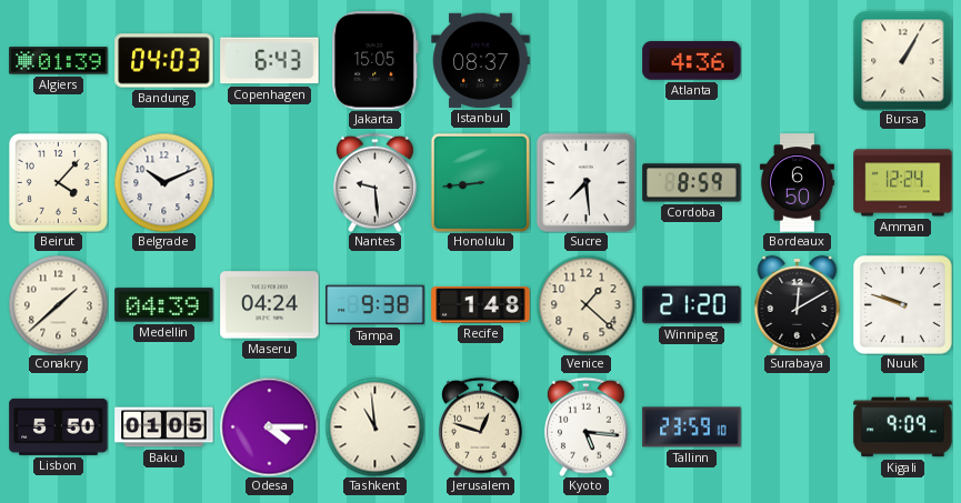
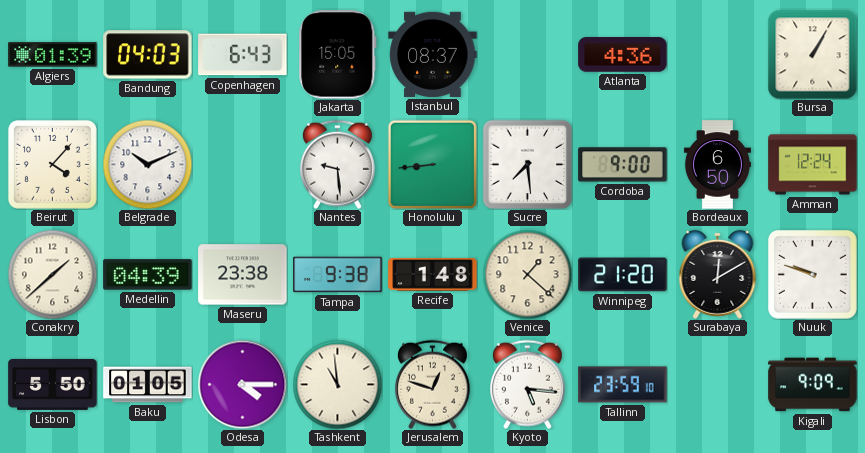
Cordoba: 8:59 -> 9:00 (623, 165)
Maseru: 04:24 -> 23:38 (243, 275)
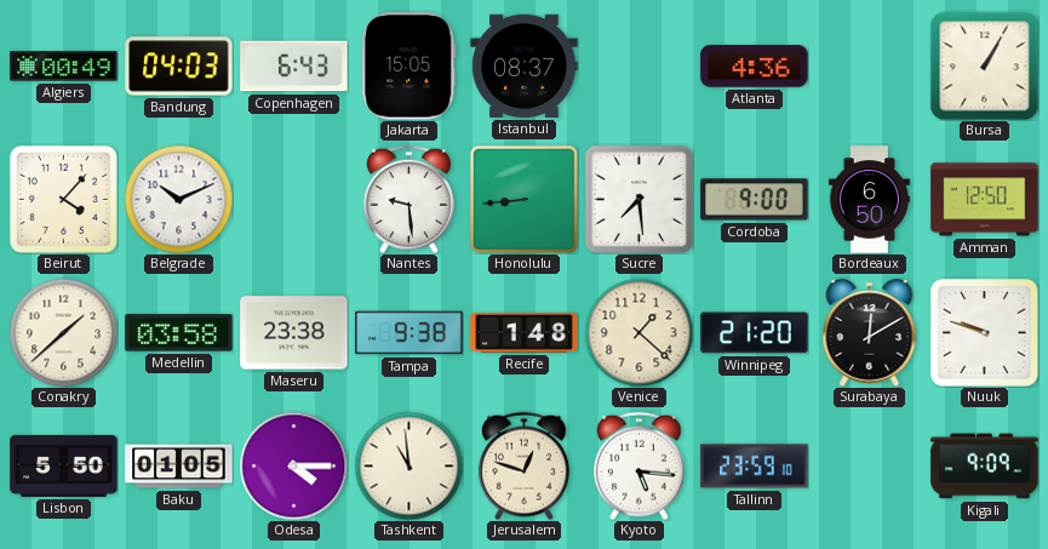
Algiers: 01:39 -> 00:49 (64, 67)
Amman: 12:24 -> 12:50 (985, 200)
Medellin: 04:39 -> 03:58 (179, 333)
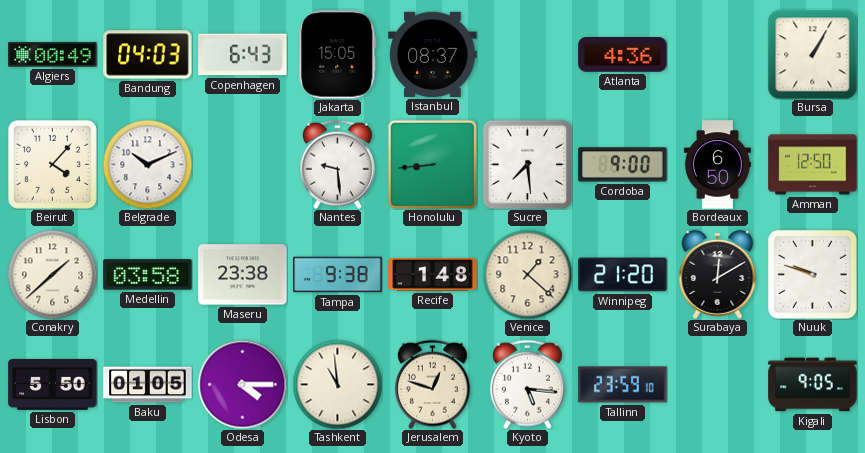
Kigali: 9:09 -> 9:05 (813, 385)
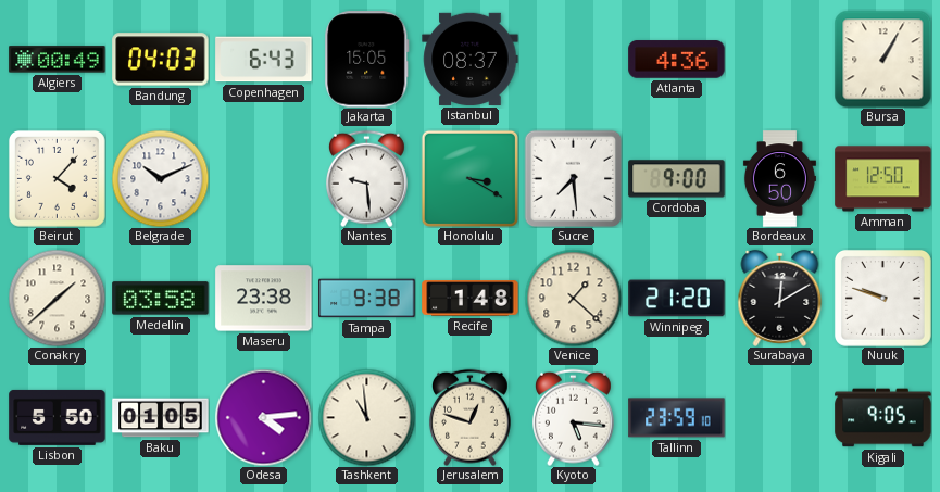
Honolulu: 8:44 -> 3:20 (469, 178)
Odesa: 4:15 -> 4:14 (263, 417)
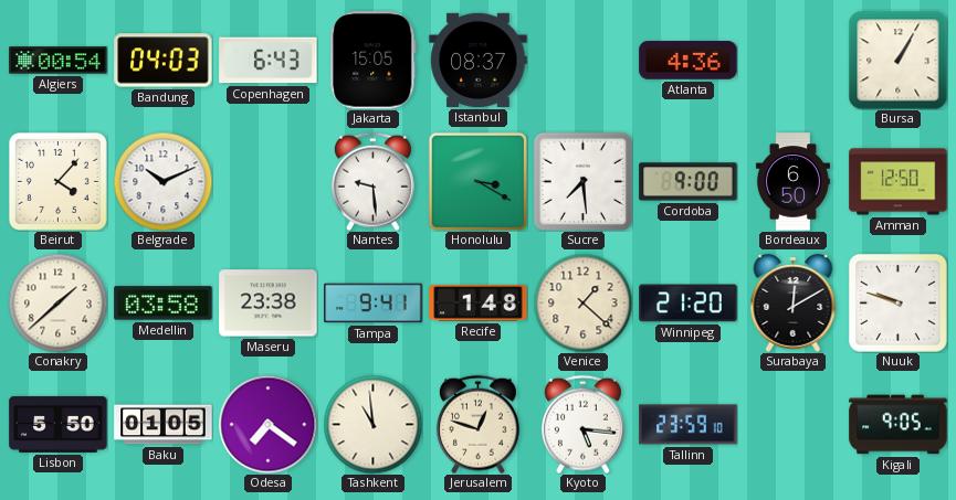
Algiers: 00:49 -> 00:54 (59, 61)
Tampa: 9:38 -> 9:41 (374, 304)
Odesa: 4:14 -> 7:21 (267, 424)
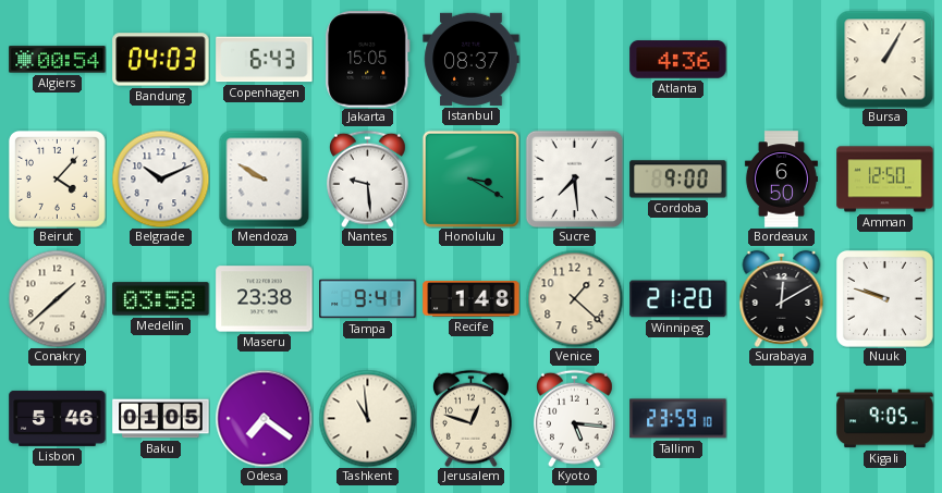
Mendoza: none -> 9:50 (265, 178)
Lisbon: 5:50 -> 5:46 (58, 418)
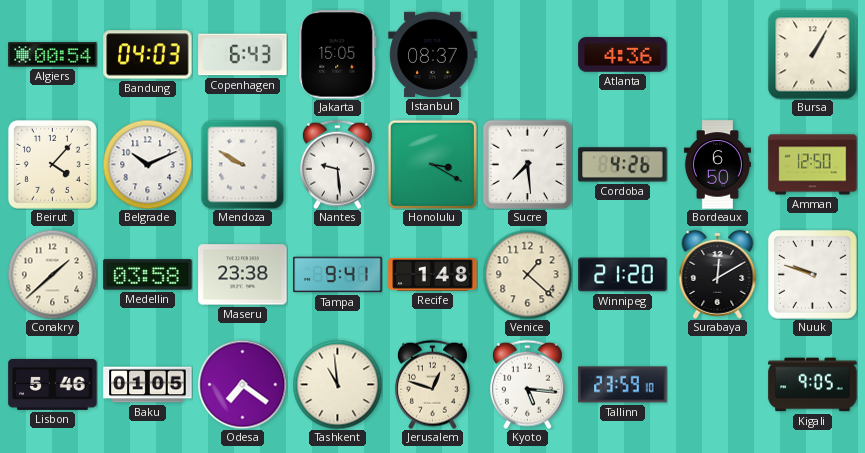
Cordoba: 9:00 -> 4:26 (623, 165)
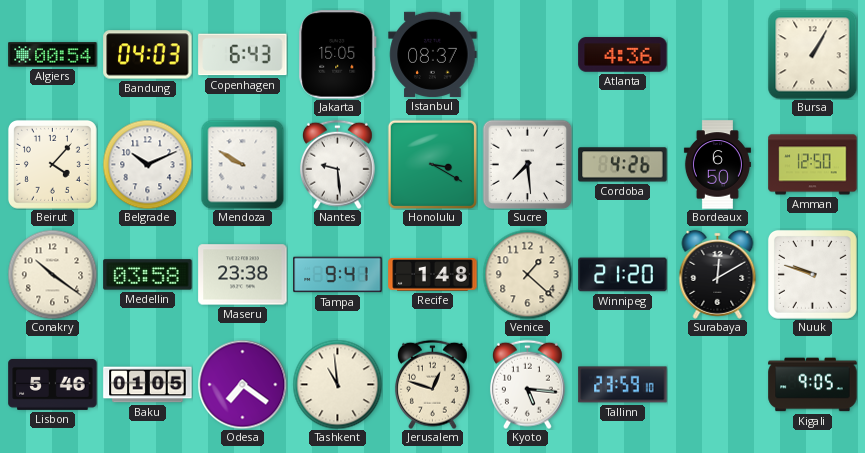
Conakry: 1:38 -> 10:21 (52, 274)
